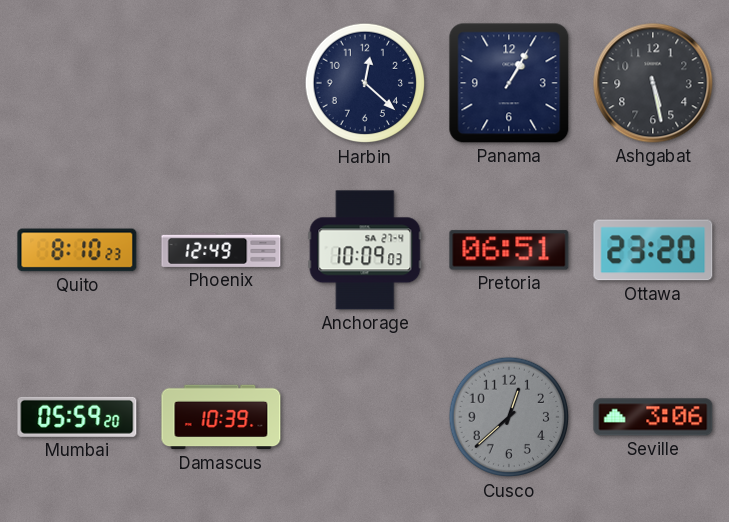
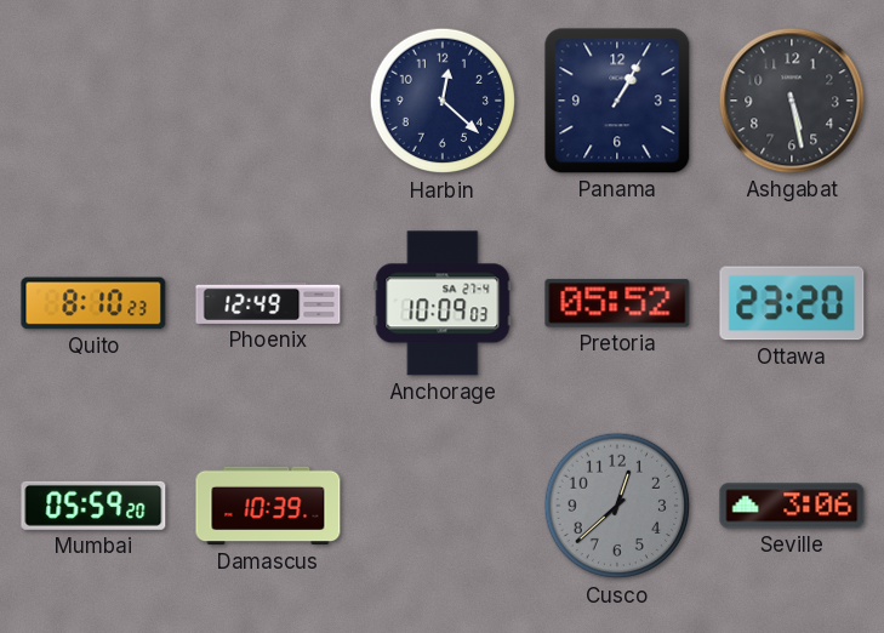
Pretoria: 06:51 -> 05:52 (617, 303)
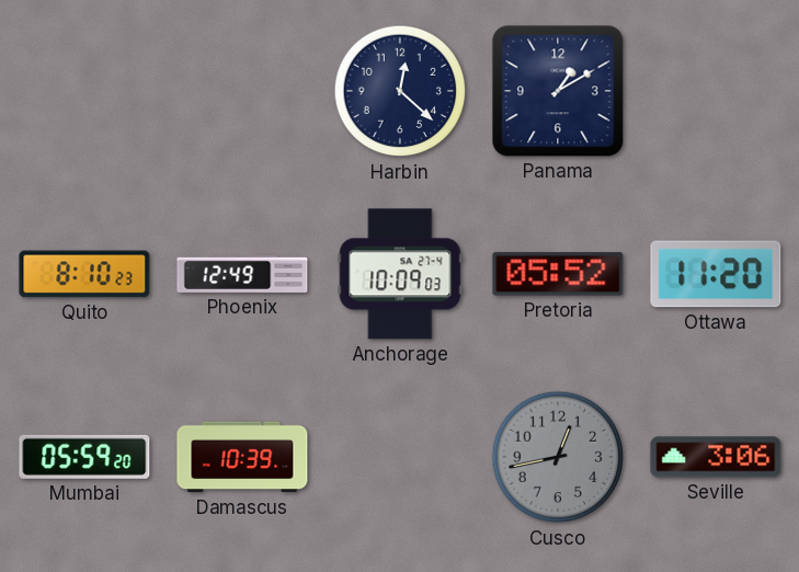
Panama: 1:05 -> 1:10 (558, 91)
Ashgabat: 5:28 -> none (792, 101)
Ottawa: 23:20 -> 11:20 (716, 274)
Cusco: 12:38 -> 12:43 (558, 457)
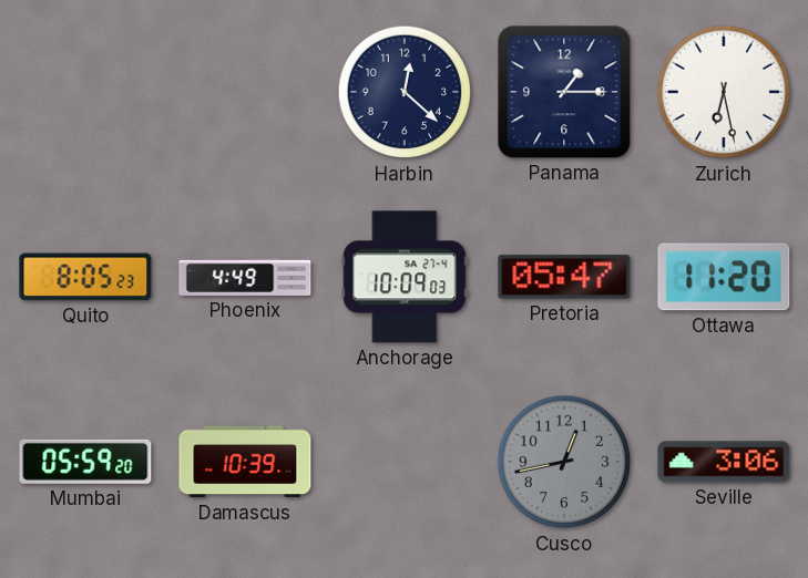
Panama: 1:10 -> 1:15 (564, 92)
Zurich: none -> 6:28 (724, 92)
Quito: 8:10 -> 8:05 (85, 277)
Phoenix: 12:49 -> 4:49 (245, 277)
Pretoria: 05:52 -> 05:47 (564, 277)
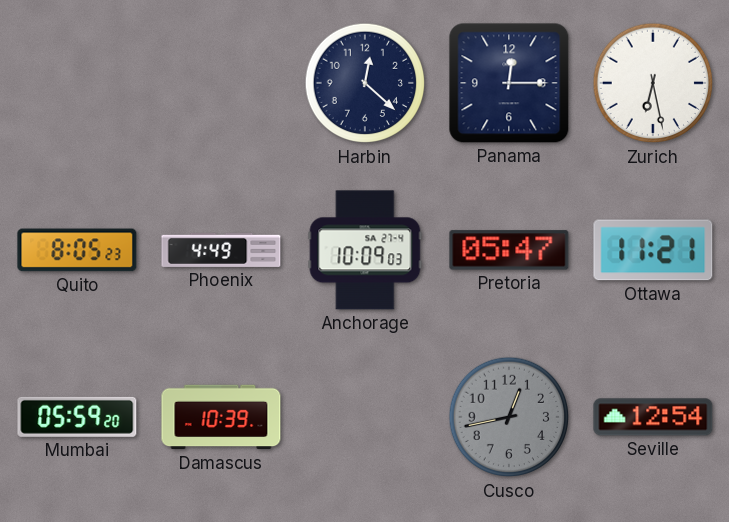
Panama: 1:15 -> 12:15 (509, 83)
Ottawa: 11:20 -> 11:21 (653, 250)
Seville: 3:06 -> 12:54 (653, 417)
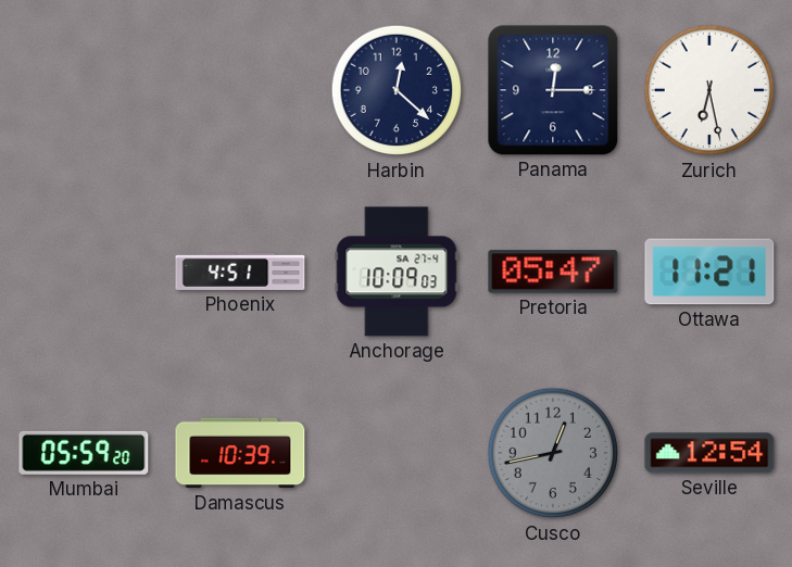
Quito: 8:05 -> none (77, 250)
Phoenix: 4:49 -> 4:51 (240, 272)
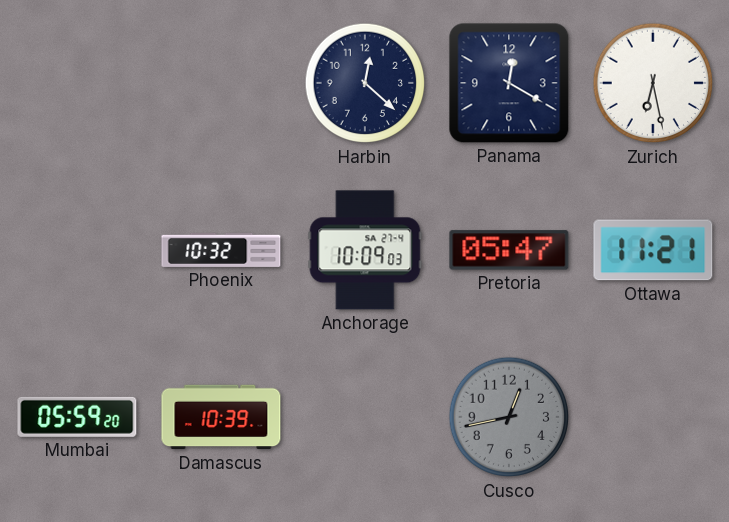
Panama: 12:15 -> 12:20 (509, 83)
Phoenix: 4:51 -> 10:32 (221, 250)
Seville: 12:54 -> none (709, 453)
